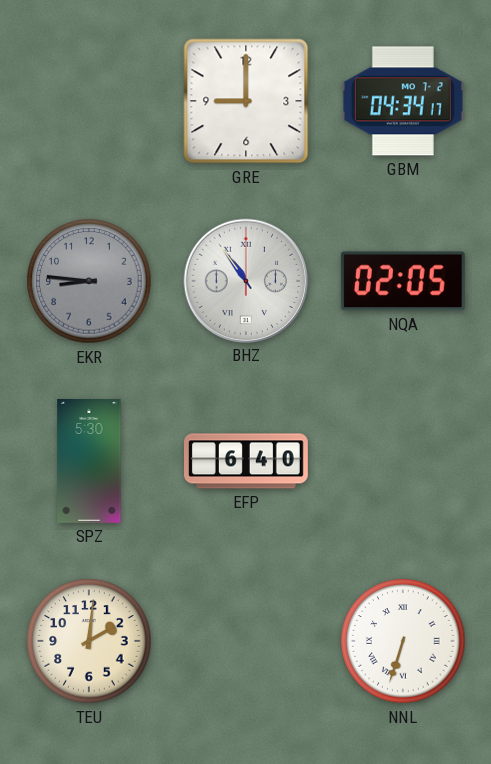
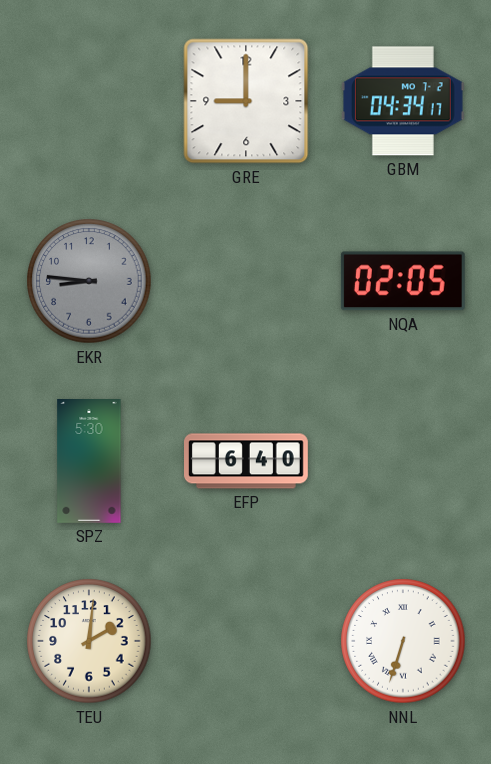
BHZ: 10:54 -> none (245, 280)
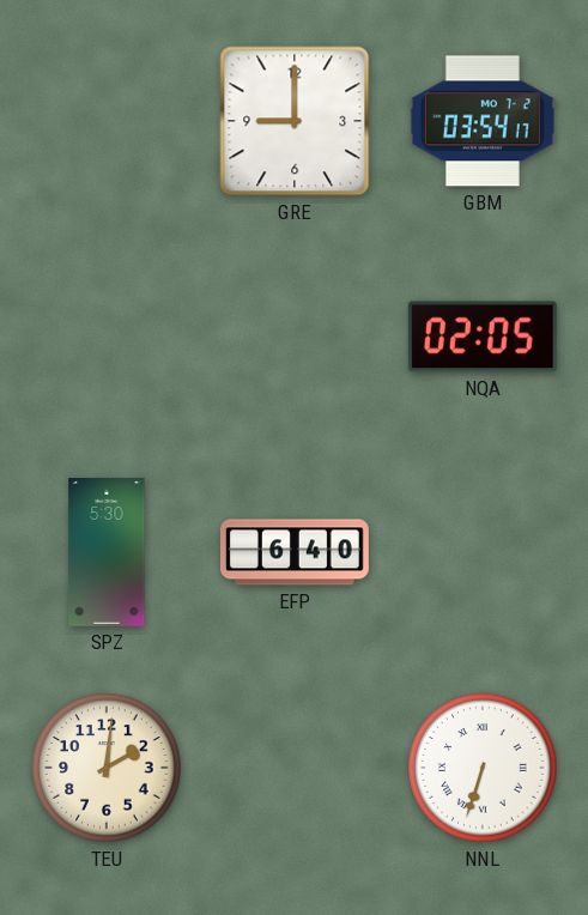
GBM: 04:34 -> 03:54 (483, 121)
EKR: 8:46 -> none (89, 281)
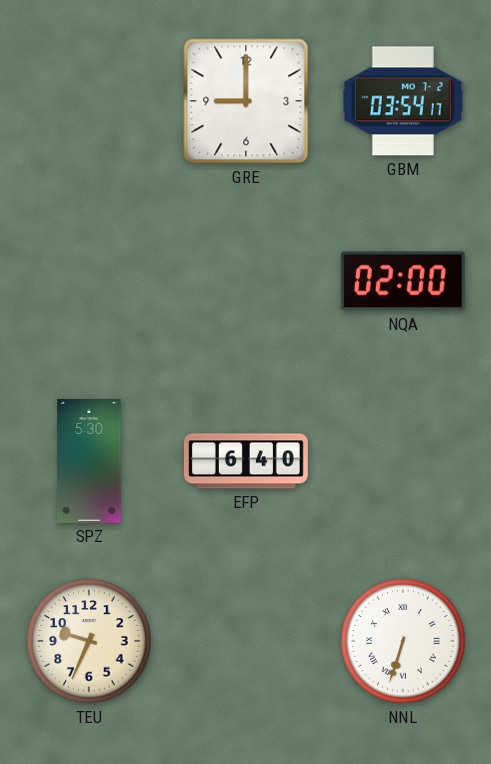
NQA: 02:05 -> 02:00 (403, 281)
TEU: 2:01 -> 9:34 (89, 641)
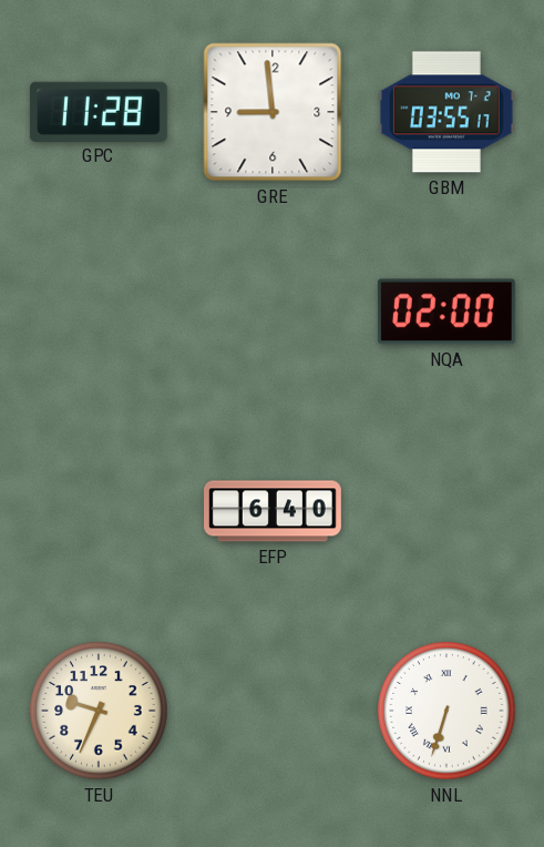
GPC: none -> 11:28 (99, 111)
GRE: 9:00 -> 8:59 (273, 112)
GBM: 03:54 -> 03:55 (447, 112)
SPZ: 5:30 -> none (89, 462)
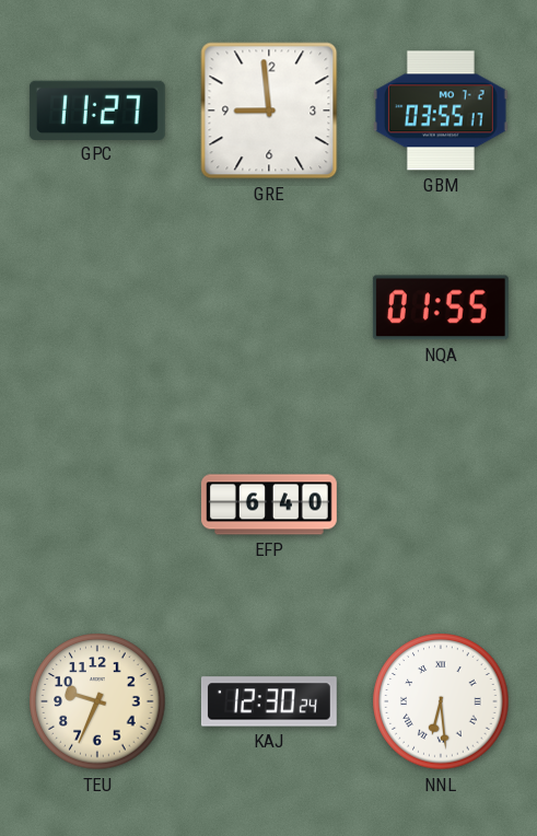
GPC: 11:28 -> 11:27 (97, 109)
NQA: 02:00 -> 01:55 (441, 307)
KAJ: none -> 12:30 (269, 701)
NNL: 6:33 -> 6:29 (441, 701)
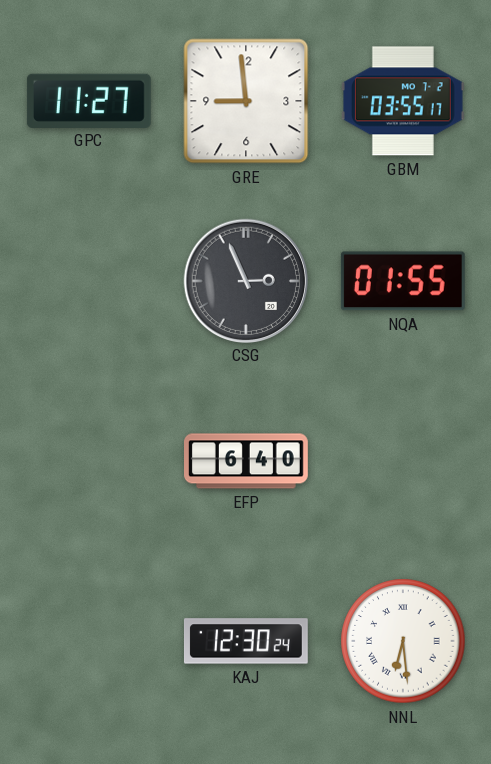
CSG: none -> 2:56 (245, 280)
TEU: 9:34 -> none (97, 701)
